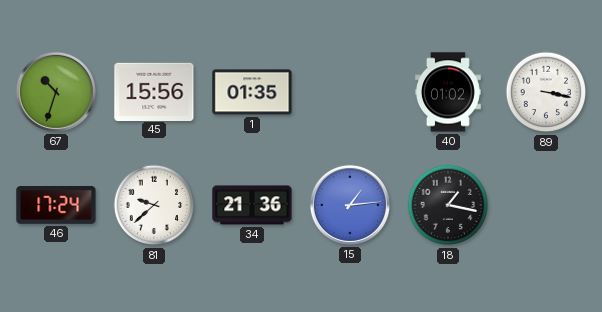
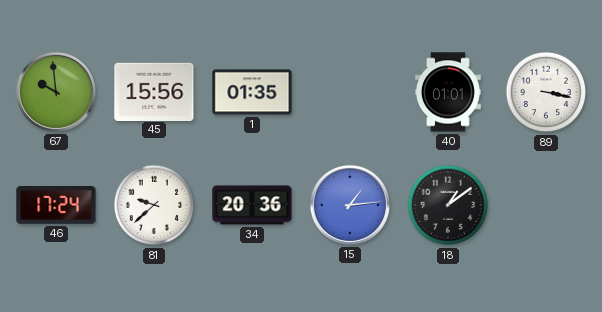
67: 10:33 -> 9:59 (56, 92)
40: 01:02 -> 01:01 (448, 92)
34: 21:36 -> 20:36 (252, 205)
18: 1:17 -> 1:09 (448, 205)
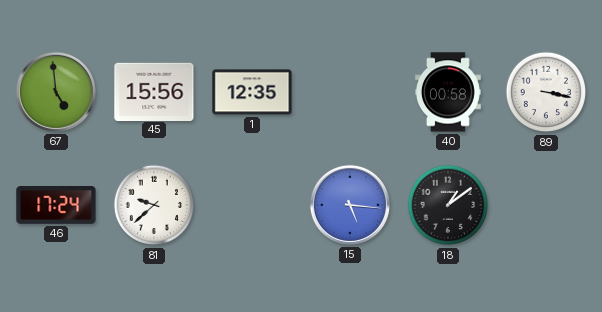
67: 9:59 -> 4:59 (56, 92)
1: 01:35 -> 12:35 (252, 92)
40: 01:01 -> 00:58 (448, 92)
34: 20:36 -> none (252, 205)
15: 1:14 -> 5:16 (350, 205)
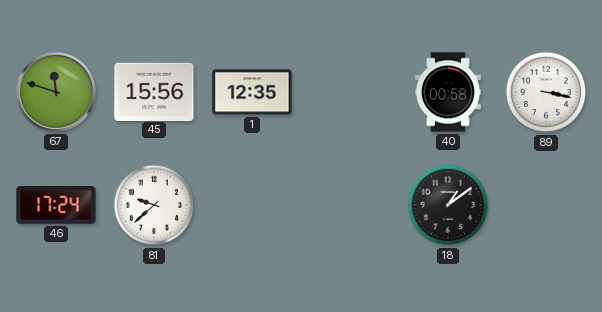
67: 4:59 -> 11:48 (56, 92)
15: 5:16 -> none (350, 205)
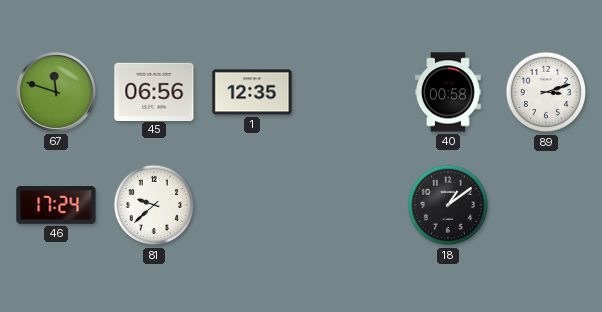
45: 15:56 -> 06:56 (154, 91)
89: 3:17 -> 3:12 (546, 92)
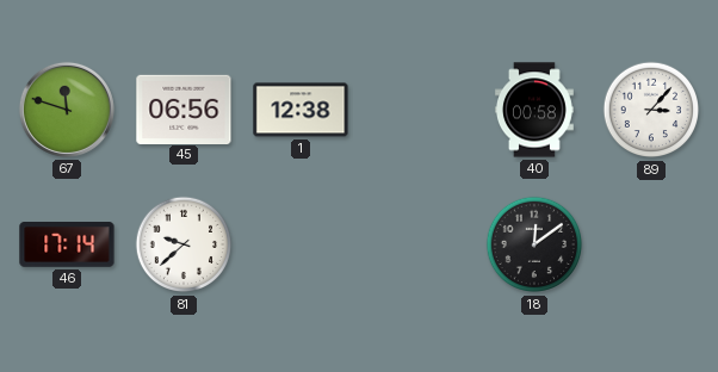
1: 12:35 -> 12:38 (301, 110)
89: 3:12 -> 3:07 (651, 110)
46: 17:24 -> 17:14 (67, 246)
18: 1:09 -> 12:09 (534, 244)
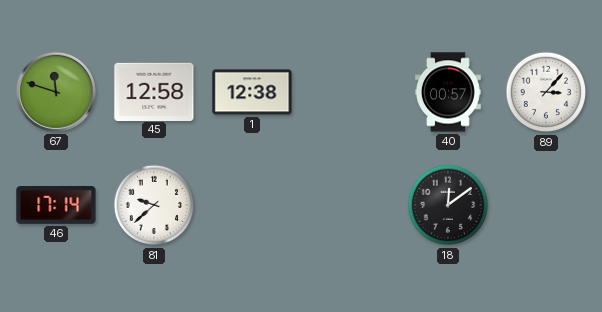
45: 06:56 -> 12:58 (154, 91)
40: 00:58 -> 00:57 (448, 92)
